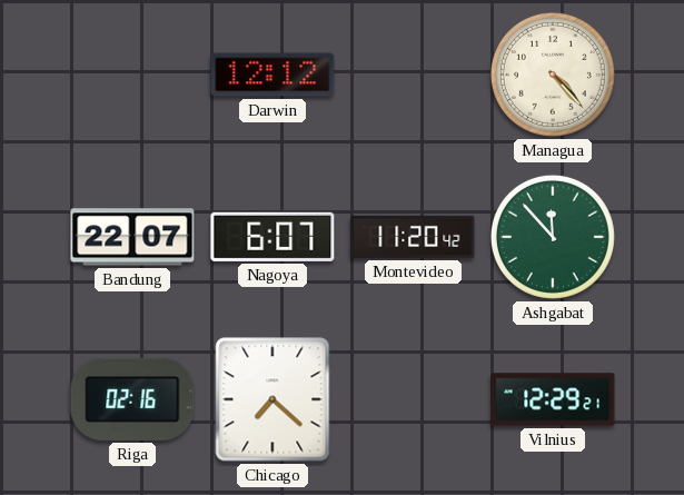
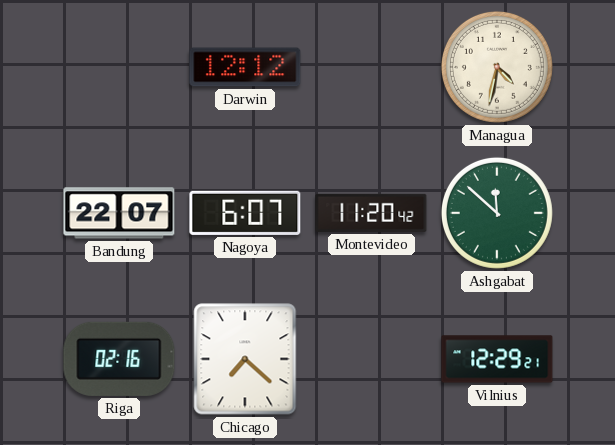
Managua: 4:23 -> 4:32 (497, 67)
Ashgabat: 11:53 -> 11:52 (497, 213)
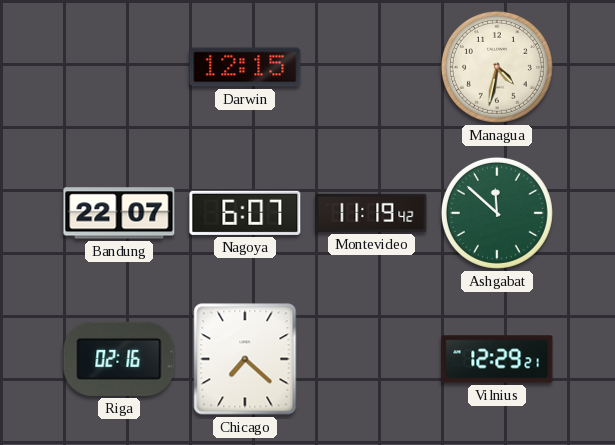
Darwin: 12:12 -> 12:15 (245, 67)
Montevideo: 11:20 -> 11:19 (371, 213)
